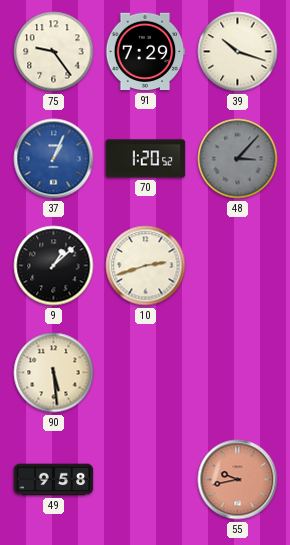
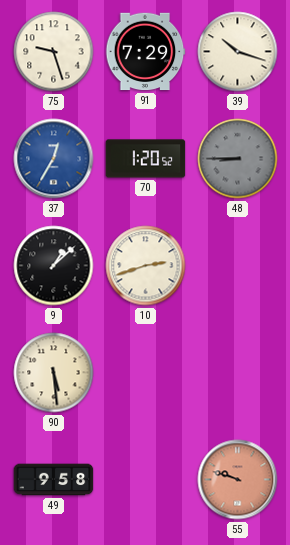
75: 9:24 -> 9:27 (54, 52)
37: 1:04 -> 12:35 (54, 159)
48: 3:07 -> 8:45 (238, 159)
55: 9:43 -> 9:48 (238, 480)
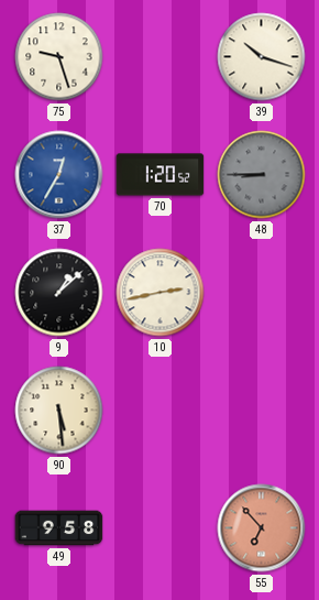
91: 7:29 -> none (145, 52)
10: 2:42 -> 2:43 (161, 293)
55: 9:48 -> 6:53 (262, 528)
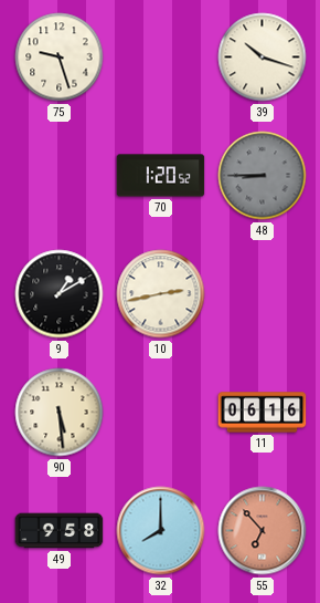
37: 12:35 -> none (59, 175)
9: 1:08 -> 1:10 (60, 294)
11: none -> 06:16 (263, 413)
32: none -> 8:00 (161, 531)
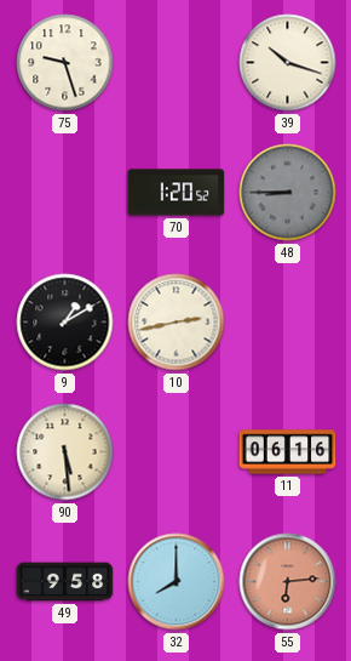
55: 6:53 -> 6:14 (288, 582)
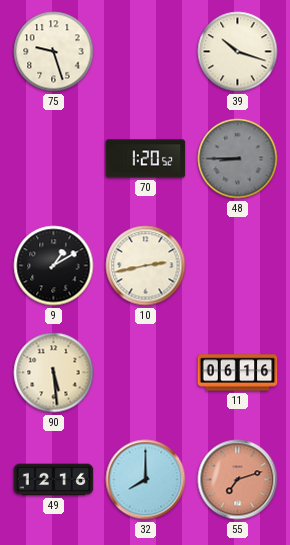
49: 9:58 -> 12:16 (54, 480)
55: 6:14 -> 7:12 (238, 480)
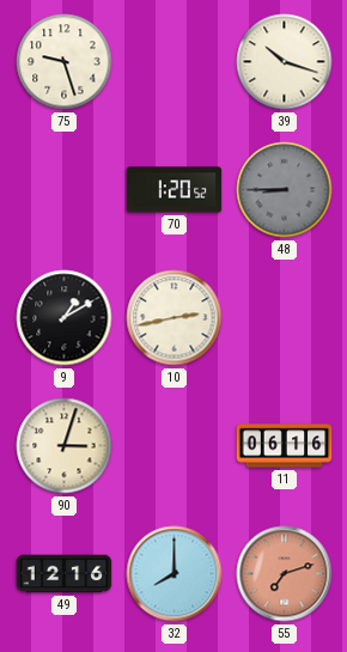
90: 5:29 -> 3:03 (65, 446)
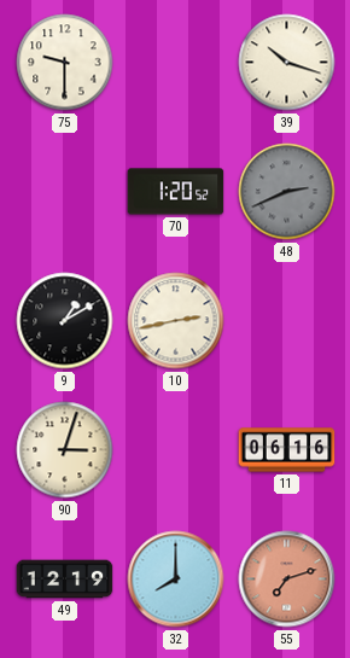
75: 9:27 -> 9:30 (65, 63)
48: 8:45 -> 2:41 (287, 192)
49: 12:16 -> 12:19 (65, 580)
